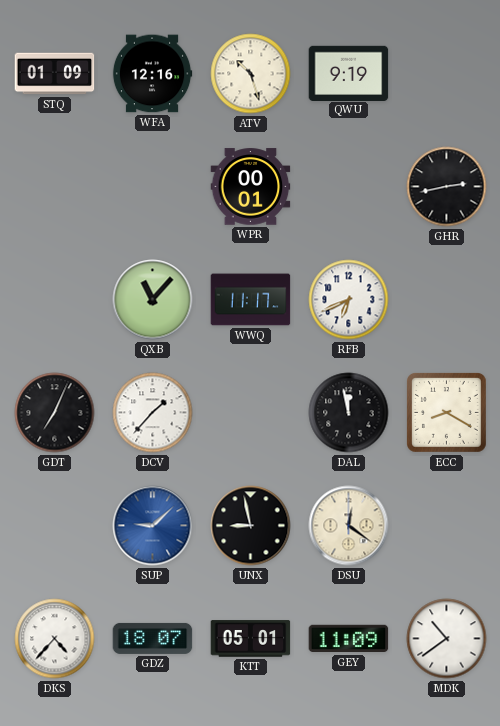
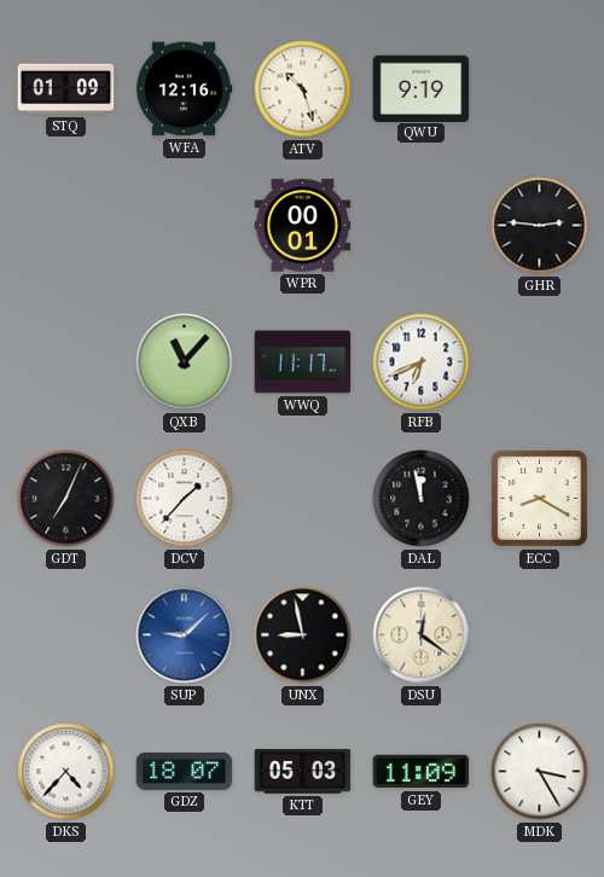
GHR: 2:43 -> 2:46 (540, 226)
KTT: 05:01 -> 05:03 (303, 772)
MDK: 10:39 -> 3:25 (540, 772)
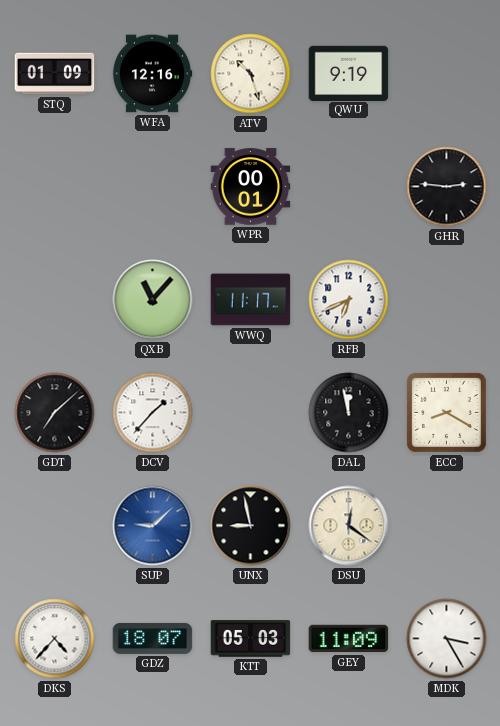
GDT: 7:04 -> 7:08 (55, 413)
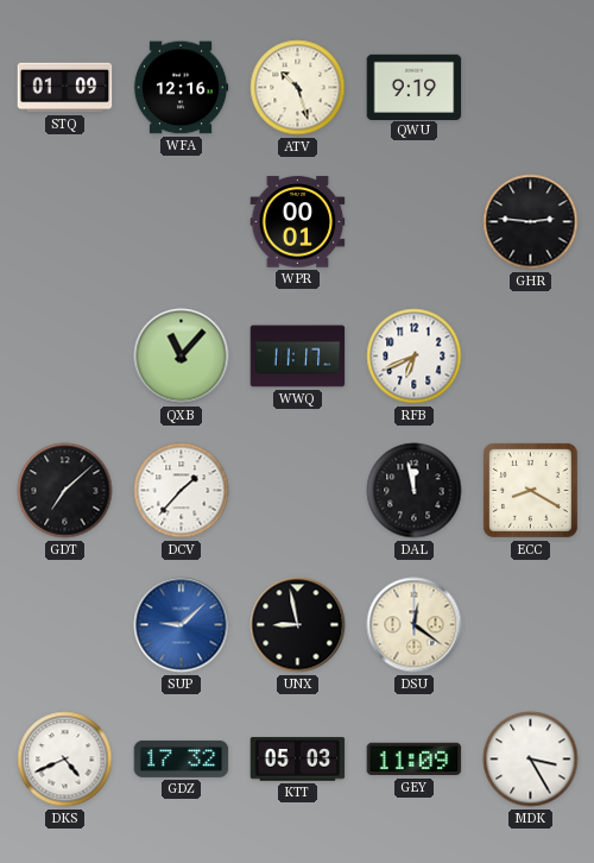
DKS: 4:37 -> 4:41 (65, 760)
GDZ: 18:07 -> 17:32 (182, 758)
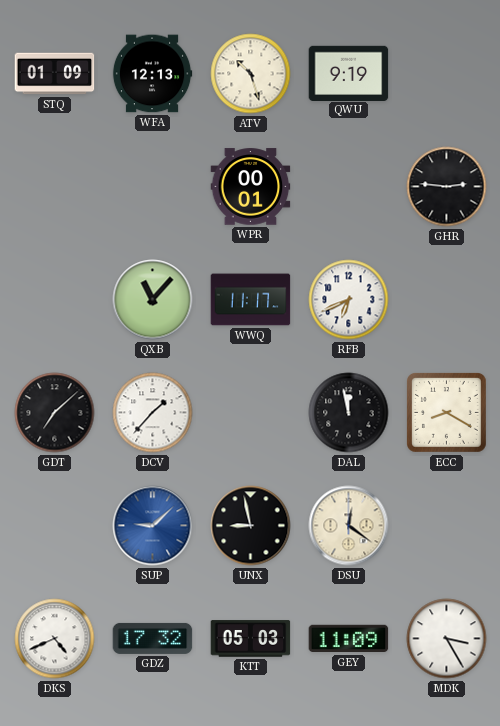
WFA: 12:16 -> 12:13 (152, 74)
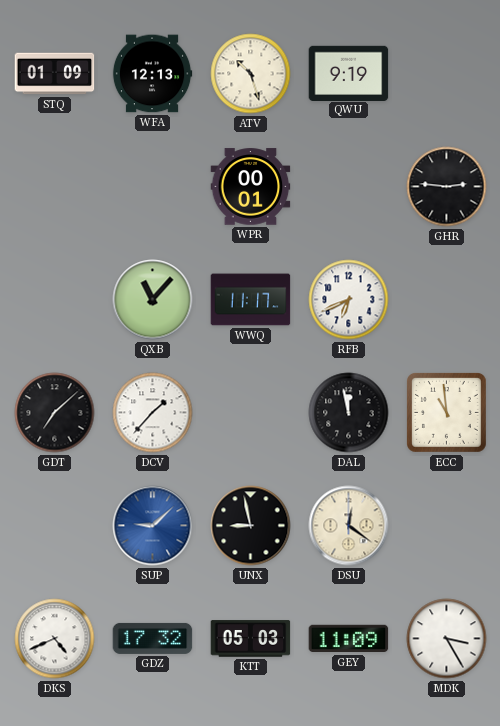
ECC: 8:20 -> 10:59 (447, 413)
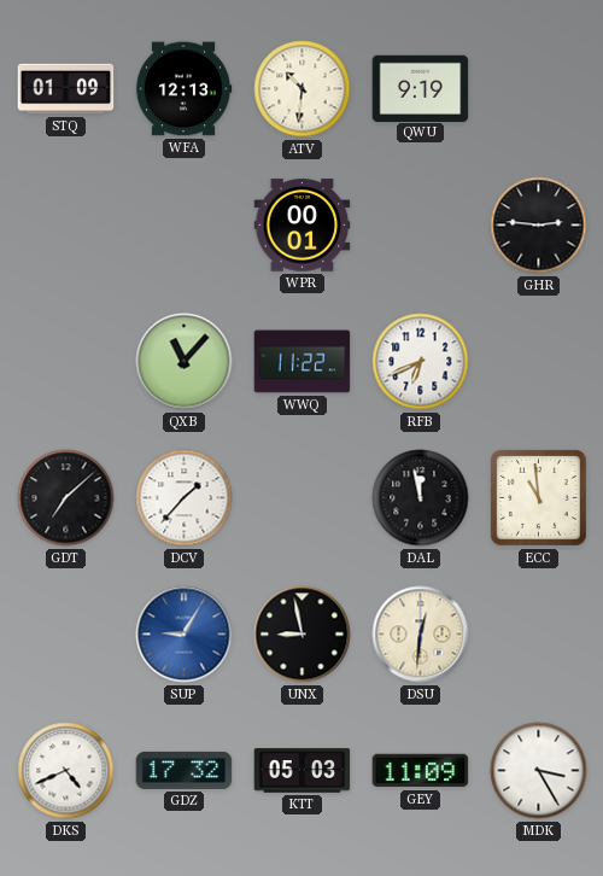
ATV: 10:27 -> 10:31 (303, 89)
WWQ: 11:17 -> 11:22 (303, 362)
SUP: 9:08 -> 9:05 (185, 635)
DSU: 12:21 -> 12:31 (421, 635)
